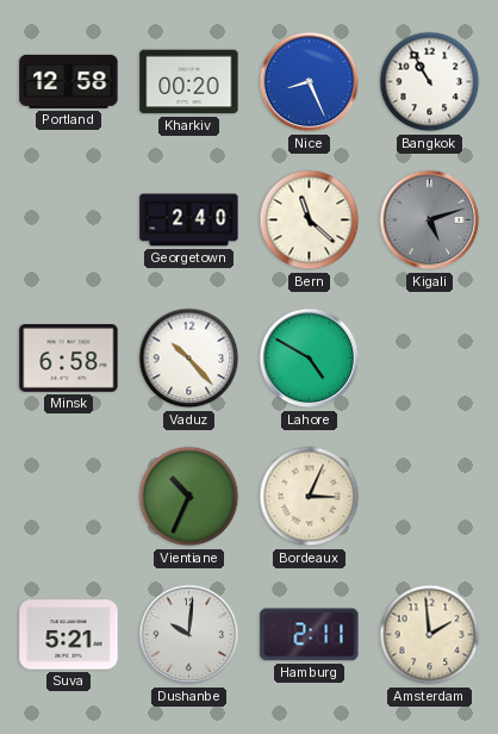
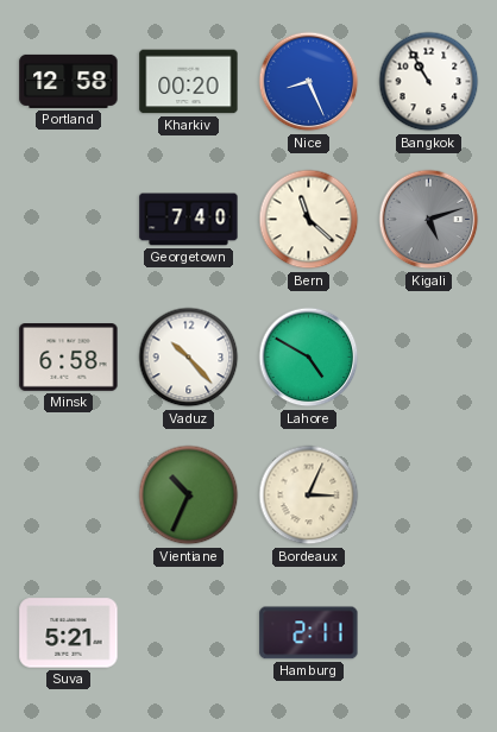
Georgetown: 2:40 -> 7:40 (189, 220)
Dushanbe: 10:01 -> none (189, 635)
Amsterdam: 1:59 -> none (430, 635)
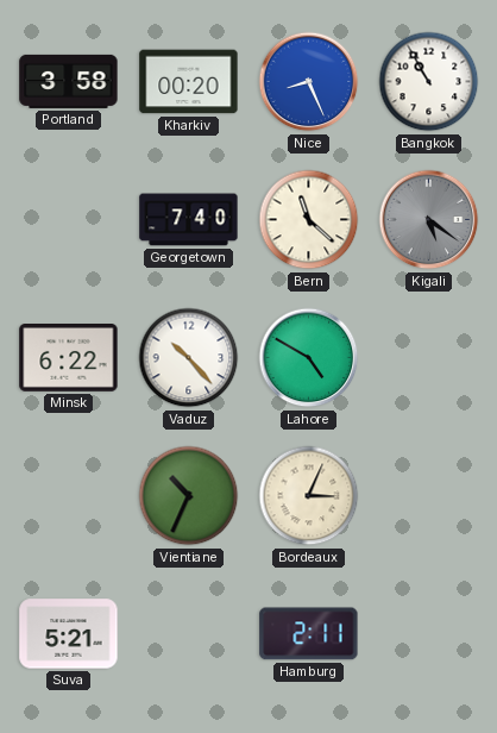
Portland: 12:58 -> 3:58 (69, 81)
Kigali: 5:12 -> 5:21 (429, 220)
Minsk: 6:58 -> 6:22 (69, 358)
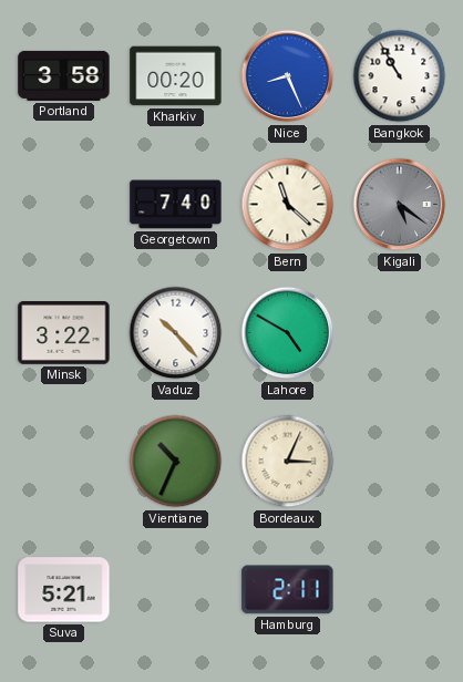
Minsk: 6:22 -> 3:22 (64, 333)
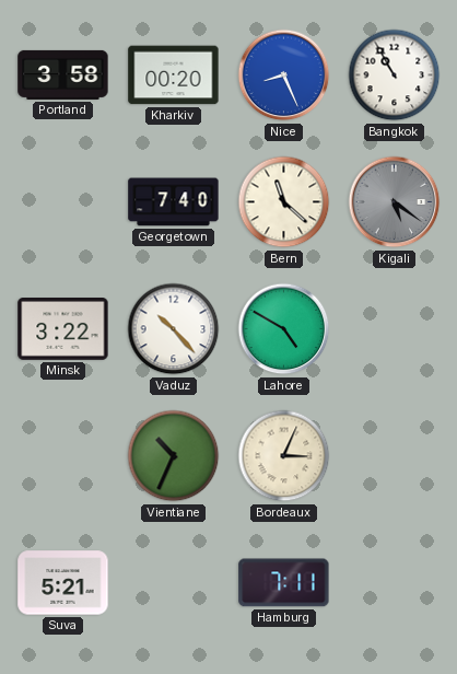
Hamburg: 2:11 -> 7:11 (284, 583)
